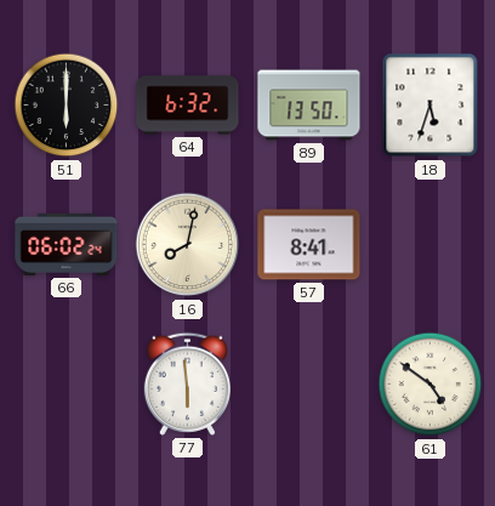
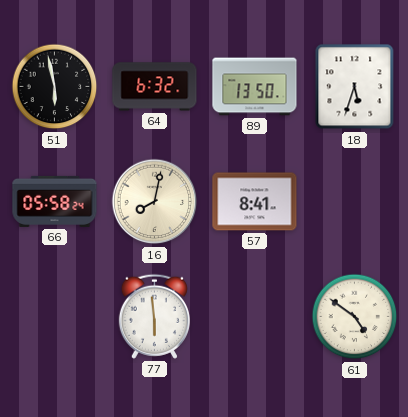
51: 6:00 -> 5:58 (55, 87)
66: 06:02 -> 05:58 (55, 201)
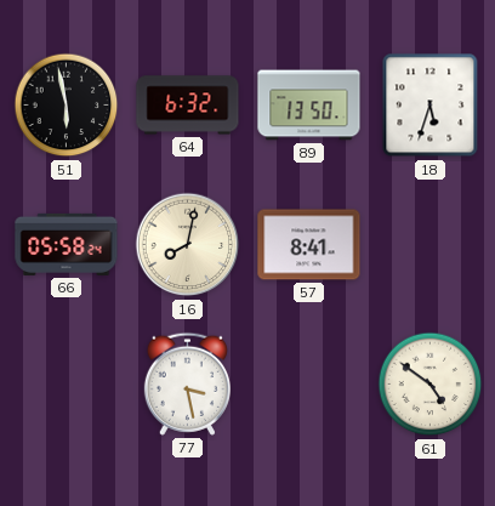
77: 5:59 -> 3:28 (187, 383)
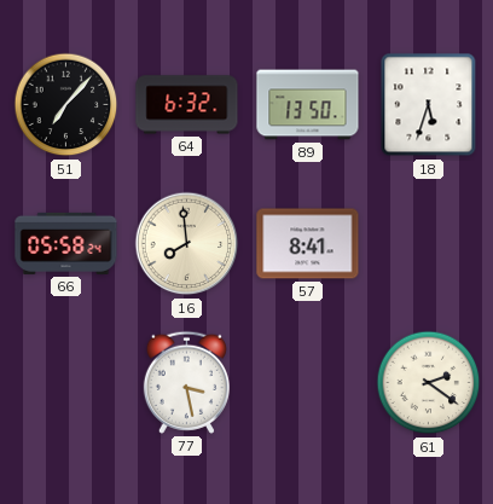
51: 5:58 -> 7:07 (66, 105)
16: 8:02 -> 7:59 (187, 244)
61: 4:51 -> 2:21 (429, 383)
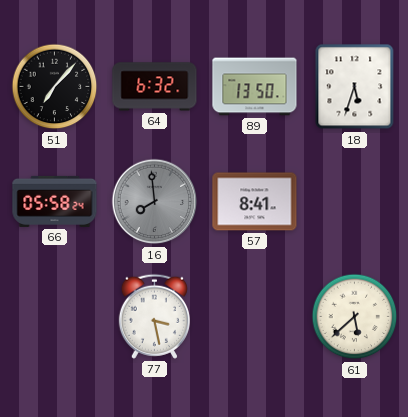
16 dial: cream -> grey (155, 202)
61: 2:21 -> 5:38 (355, 317)
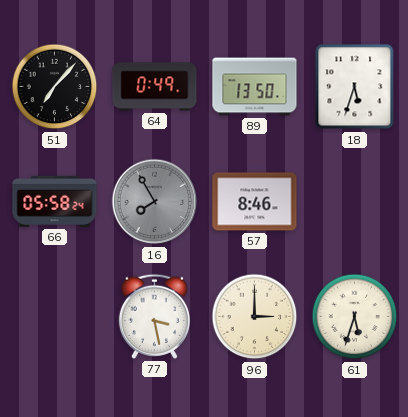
64: 6:32 -> 0:49 (155, 87)
16: 7:59 -> 7:55 (155, 202)
57: 8:41 -> 8:46 (255, 202)
96: none -> 3:00 (255, 317)
61: 5:38 -> 5:33 (355, 317)
